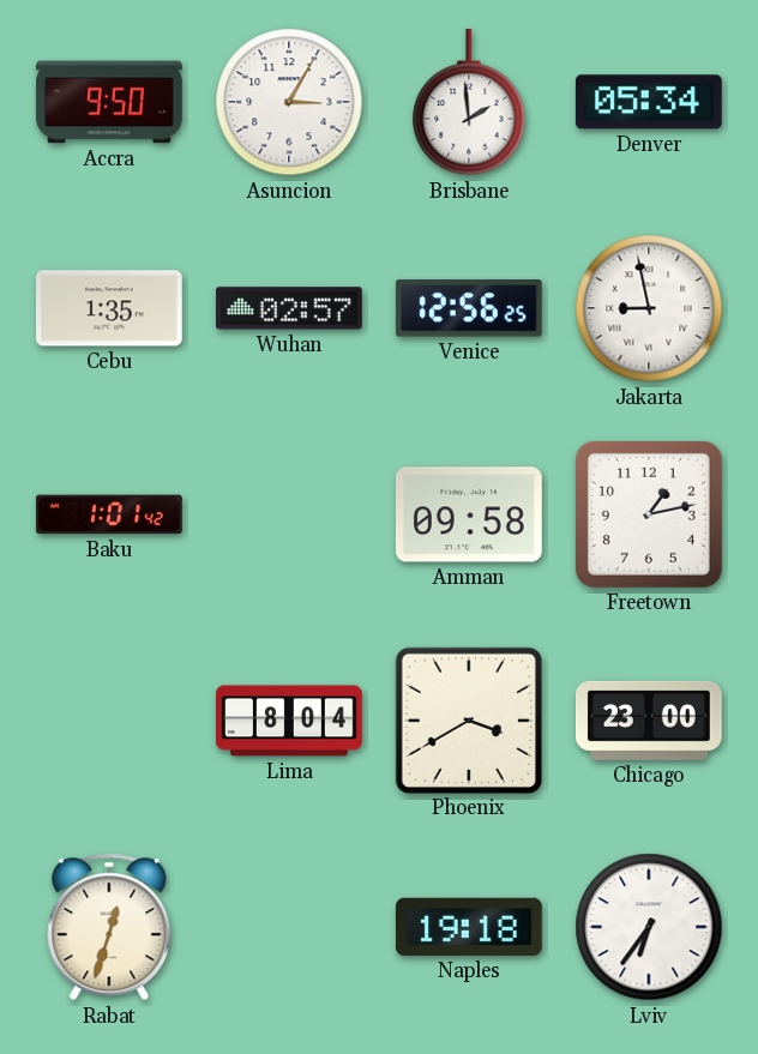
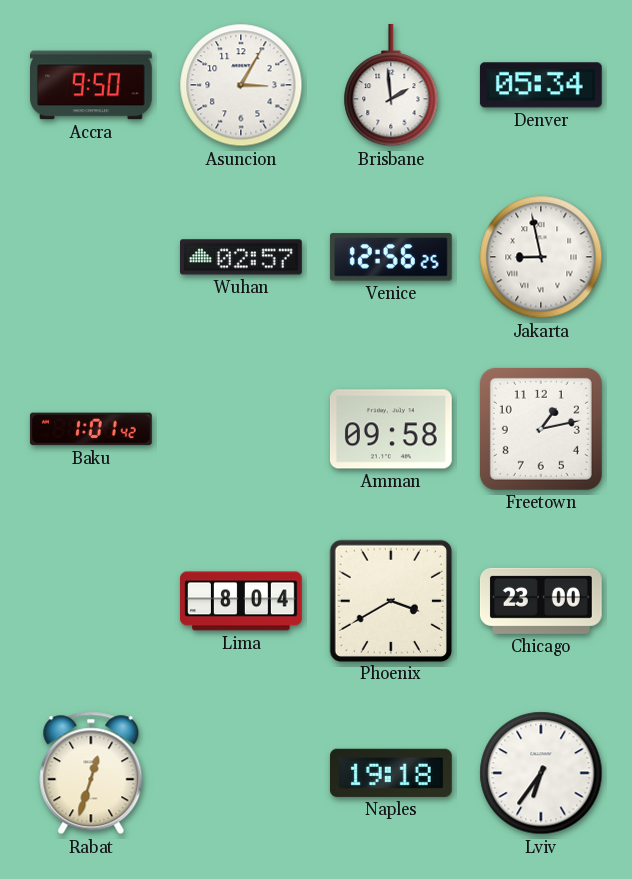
Cebu: 1:35 -> none (109, 308)
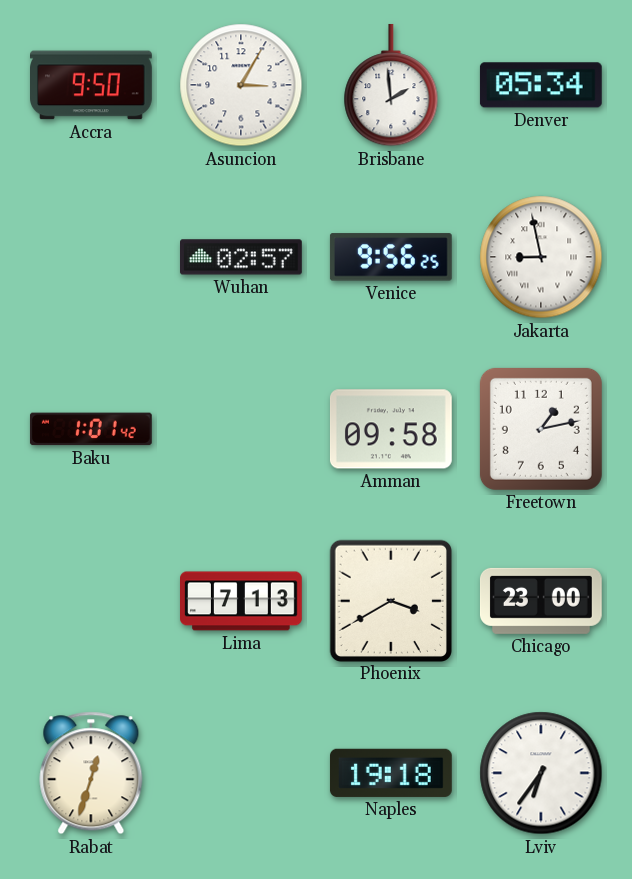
Venice: 12:56 -> 9:56 (391, 257)
Lima: 8:04 -> 7:13 (242, 601)
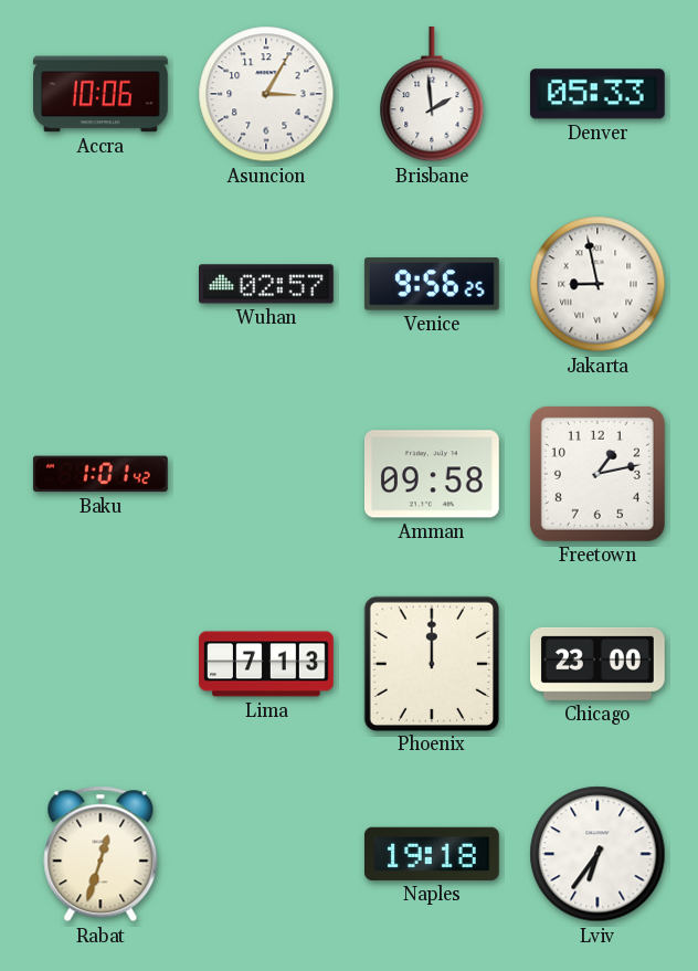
Accra: 9:50 -> 10:06 (102, 94)
Denver: 05:34 -> 05:33 (597, 94)
Phoenix: 3:40 -> 12:00 (431, 663)
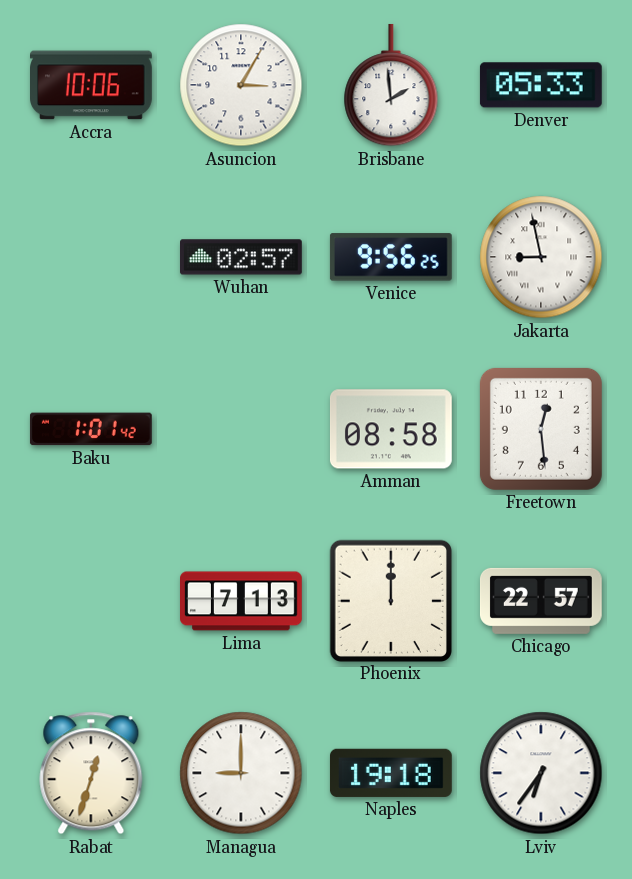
Amman: 09:58 -> 08:58 (391, 429)
Freetown: 1:13 -> 12:29 (541, 429)
Chicago: 23:00 -> 22:57 (541, 601)
Managua: none -> 9:00 (241, 773)
